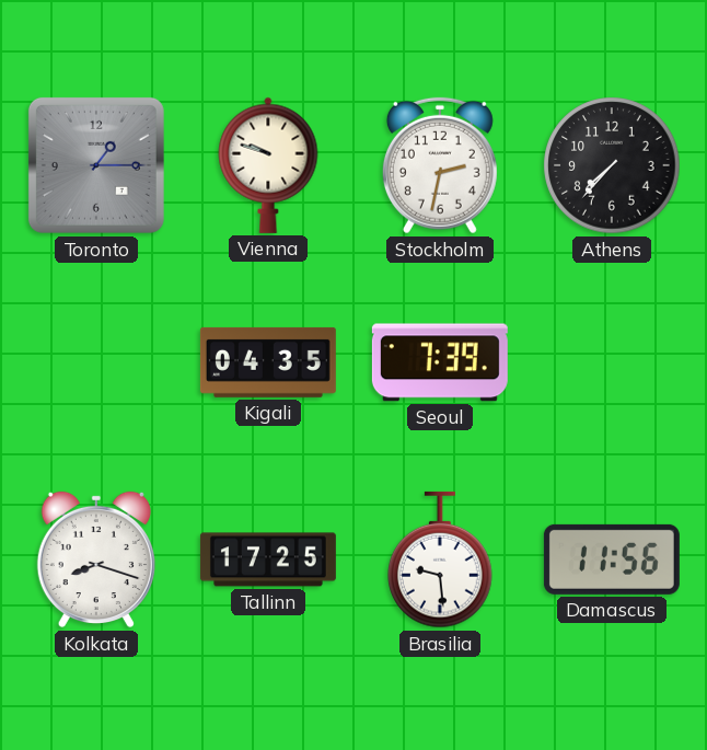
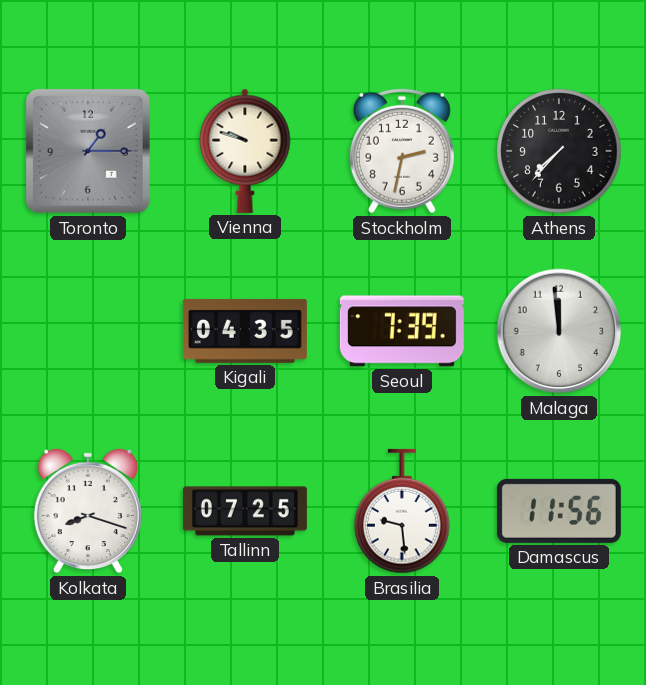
Malaga: none -> 11:59 (559, 331)
Tallinn: 17:25 -> 07:25 (245, 511)
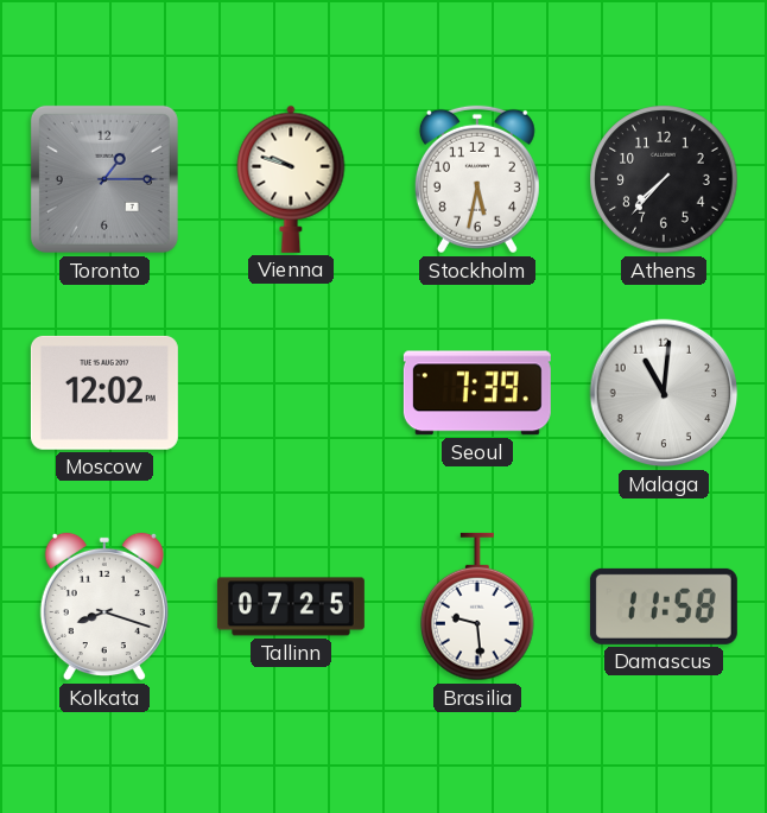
Stockholm: 2:32 -> 5:32 (477, 179)
Moscow: none -> 12:02 (104, 393)
Kigali: 04:35 -> none (245, 331)
Malaga: 11:59 -> 11:01 (664, 393)
Damascus: 11:56 -> 11:58 (664, 606)
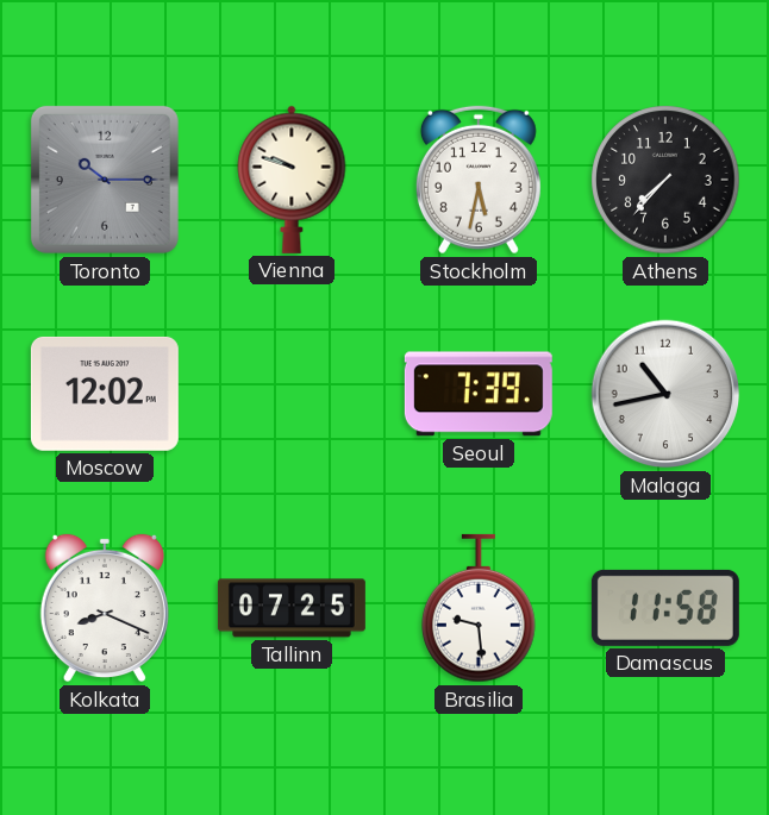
Toronto: 1:15 -> 10:15 (105, 180)
Malaga: 11:01 -> 10:43 (665, 394)
Kolkata: 8:18 -> 8:19 (105, 608)
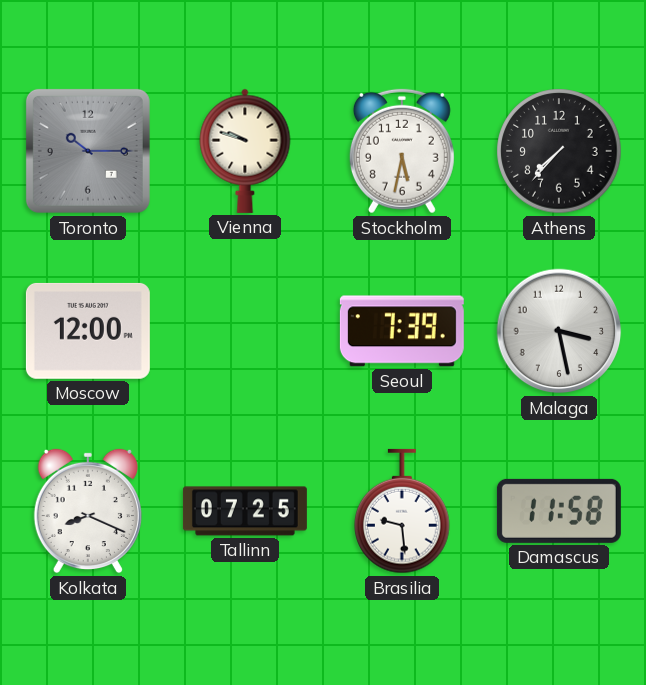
Moscow: 12:02 -> 12:00 (88, 331)
Malaga: 10:43 -> 3:28 (559, 331)
